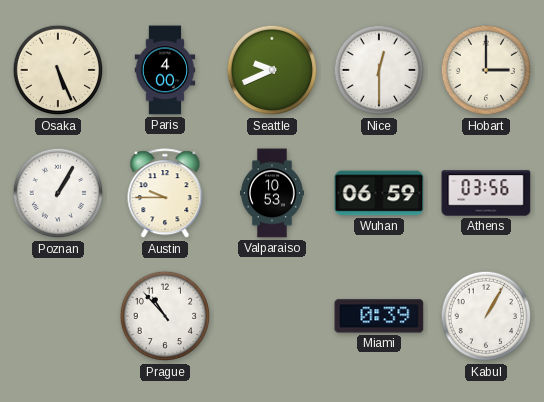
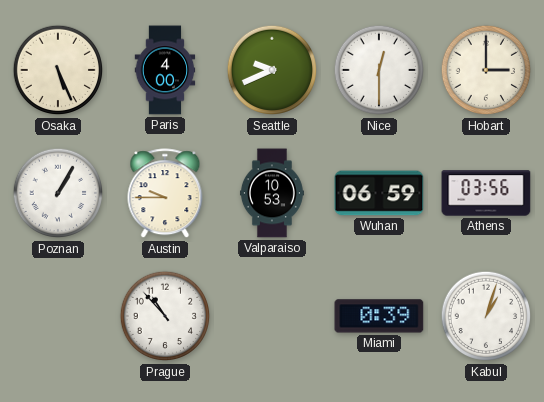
Kabul: 1:05 -> 1:03 (486, 316)
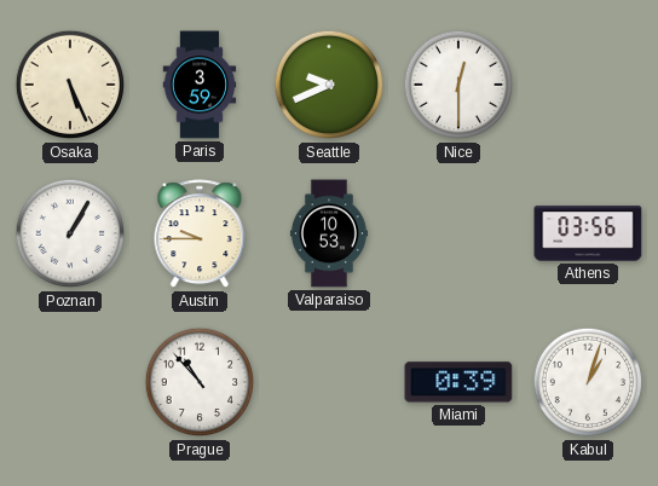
Paris: 4:00 -> 3:59 (200, 85)
Hobart: 3:00 -> none (486, 70)
Wuhan: 06:59 -> none (379, 193)
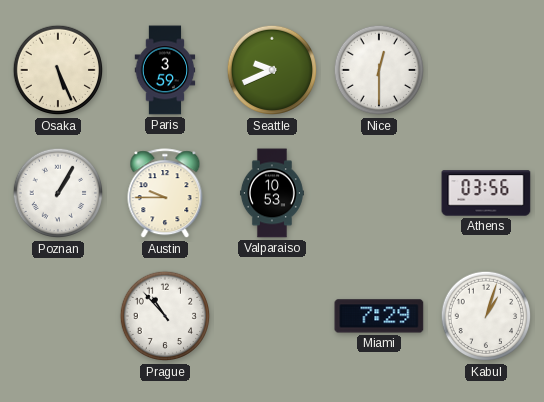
Miami: 0:39 -> 7:29 (379, 316)
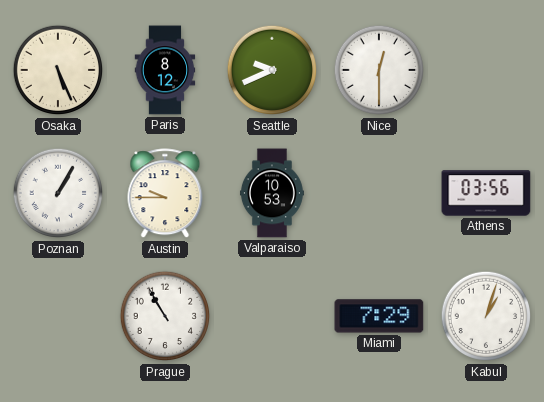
Paris: 3:59 -> 8:12 (165, 70)
Prague: 10:53 -> 10:55 (165, 316)
